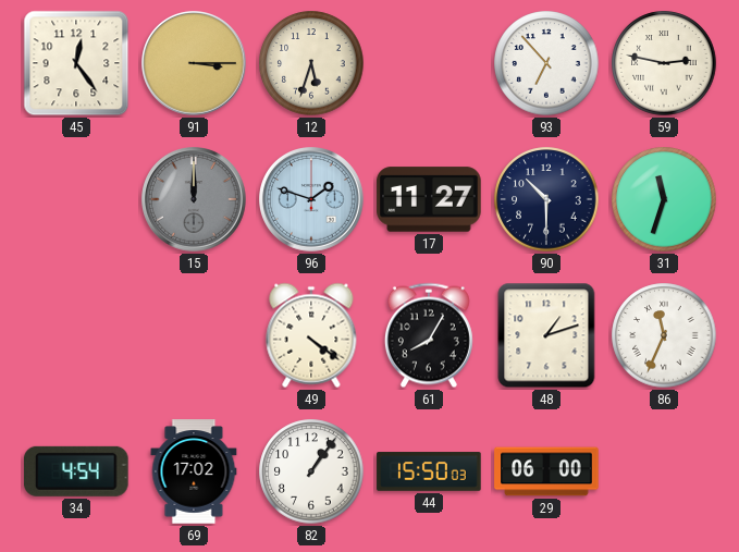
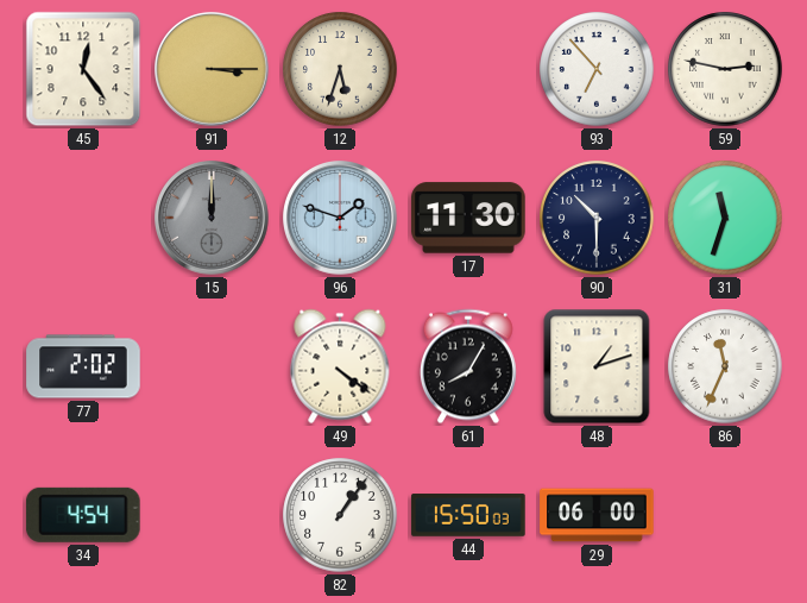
17: 11:27 -> 11:30 (468, 218)
77: none -> 2:02 (83, 366)
69: 17:02 -> none (194, 471)
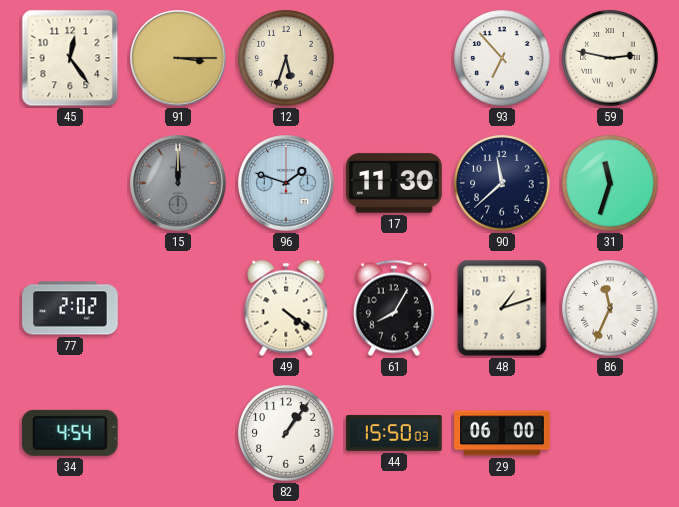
90: 10:30 -> 11:38 (502, 183)
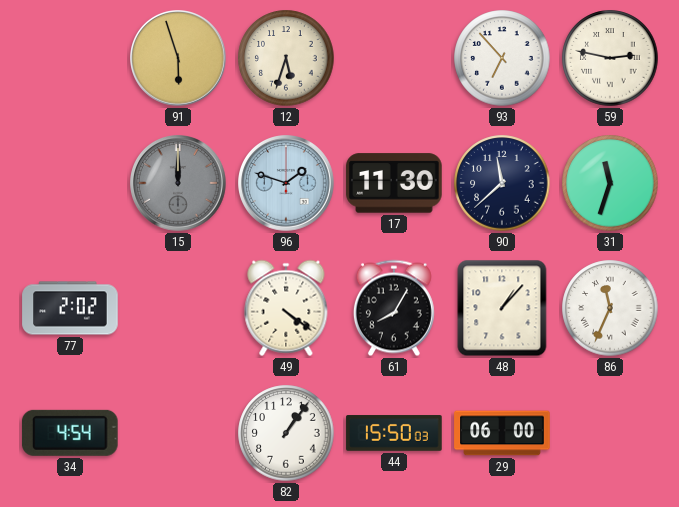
45: 12:24 -> none (70, 58)
91: 3:15 -> 5:57 (179, 59)
48: 1:12 -> 1:07 (502, 308)
